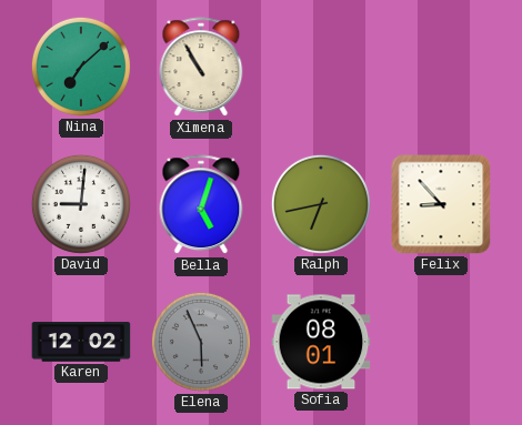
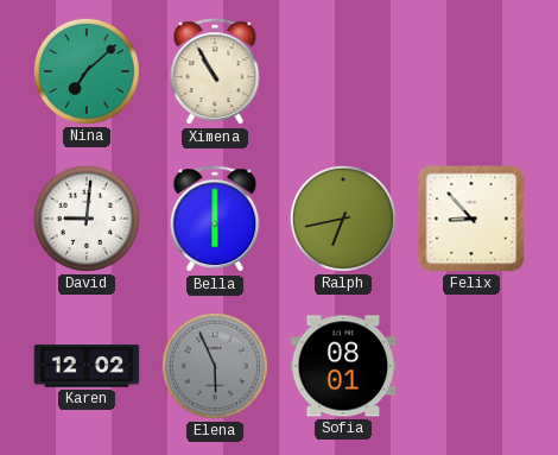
Bella: 5:03 -> 6:00 (215, 220)
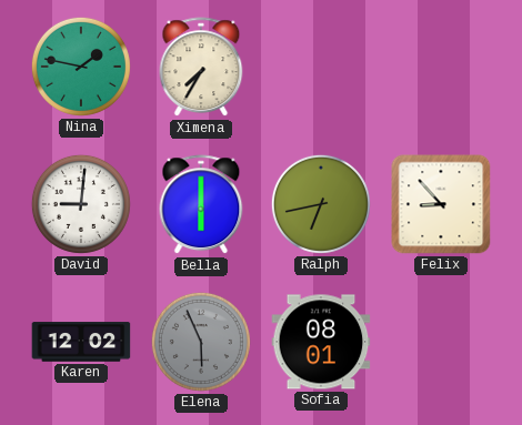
Nina: 7:08 -> 1:47 (81, 67)
Ximena: 10:55 -> 7:35 (201, 68)
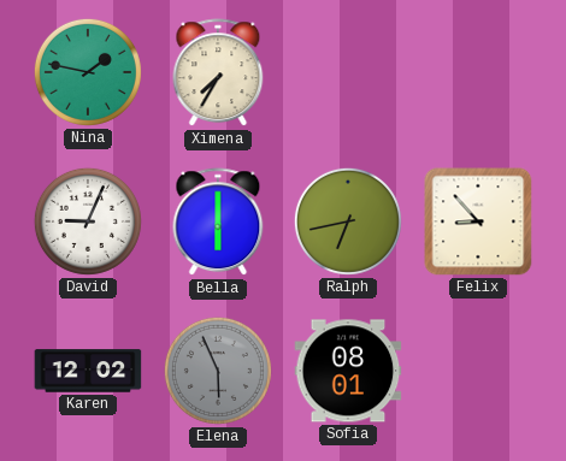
David: 9:01 -> 9:04 (88, 221)
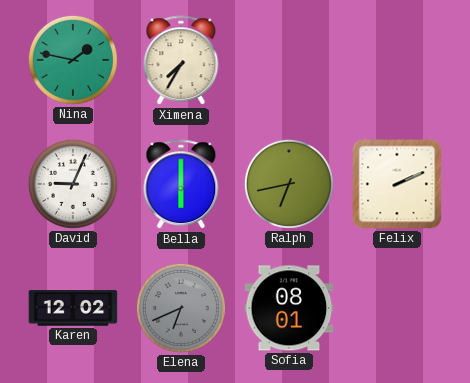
Felix: 8:53 -> 2:11 (397, 184)
Elena: 5:56 -> 6:41 (181, 308)
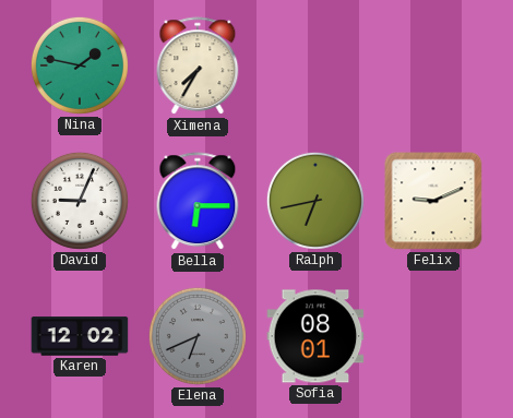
Bella: 6:00 -> 6:15 (198, 202)
Felix: 2:11 -> 9:11 (433, 201)
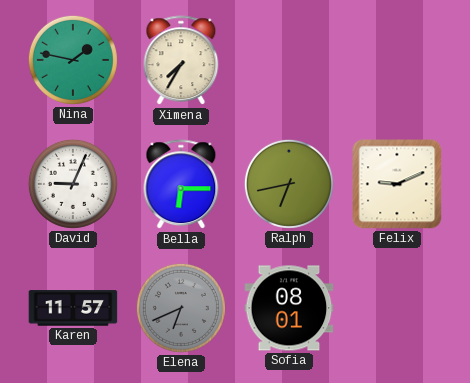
Karen: 12:02 -> 11:57 (73, 308)
